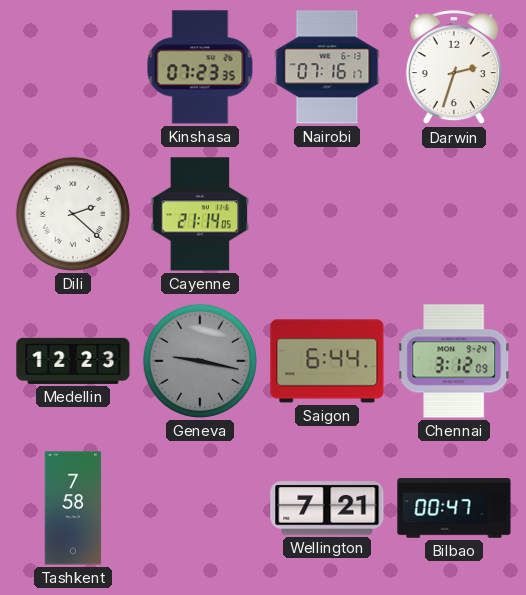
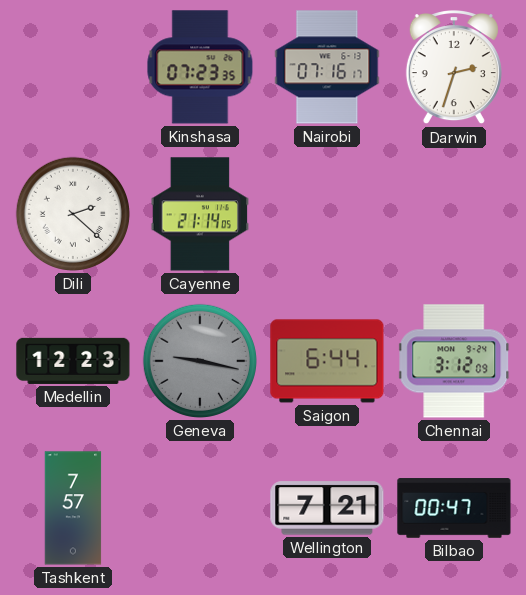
Tashkent: 7:58 -> 7:57 (73, 508)
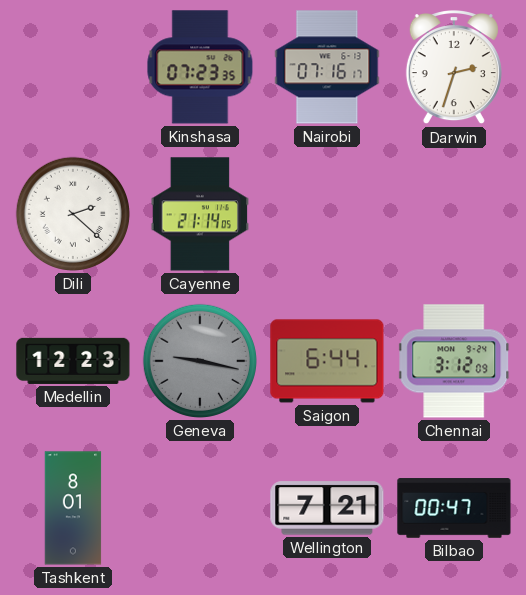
Tashkent: 7:57 -> 8:01 (73, 508)
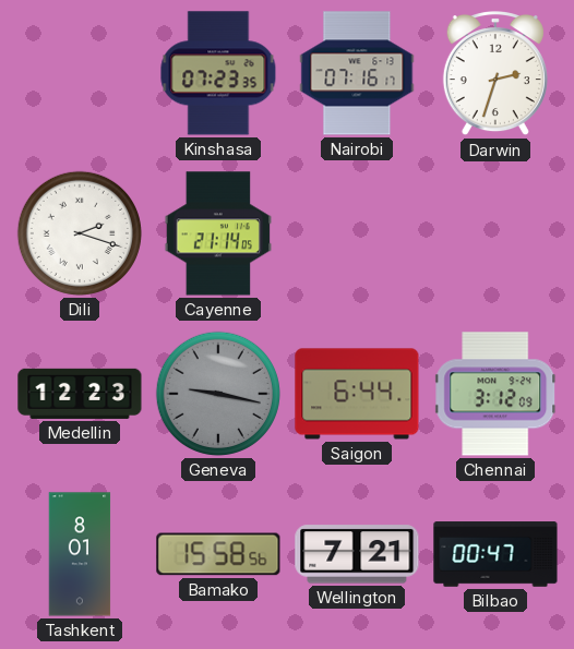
Dili: 2:22 -> 2:18 (80, 233)
Bamako: none -> 15:58 (218, 554)
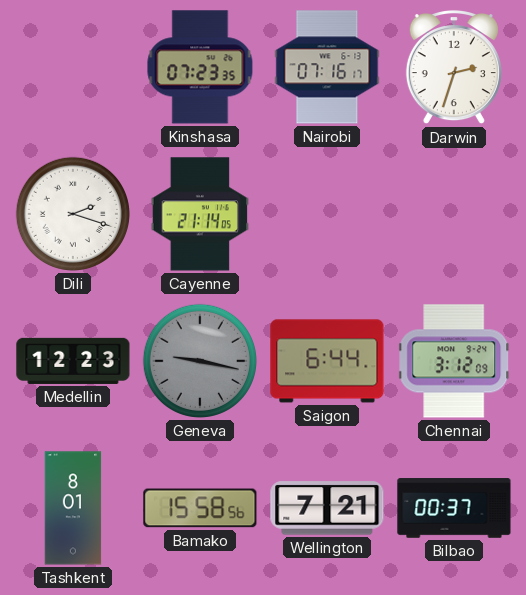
Bilbao: 00:47 -> 00:37 (454, 508)
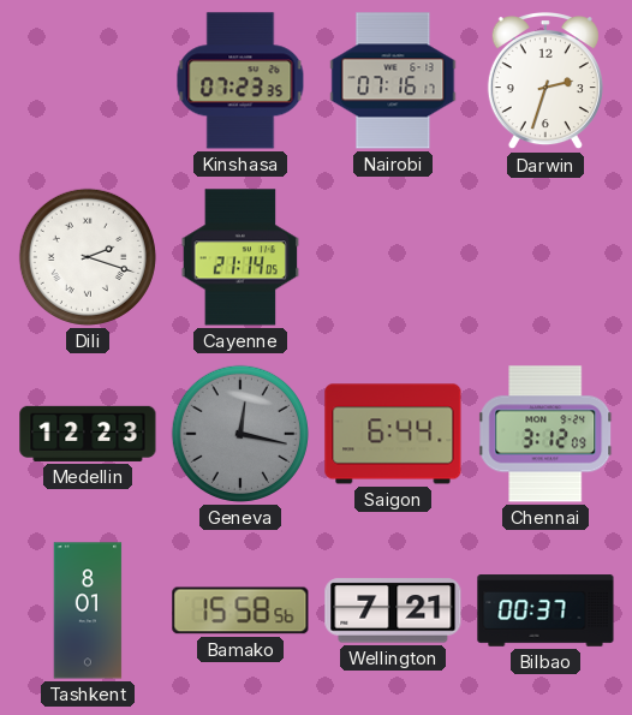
Geneva: 9:17 -> 12:17 (240, 434)
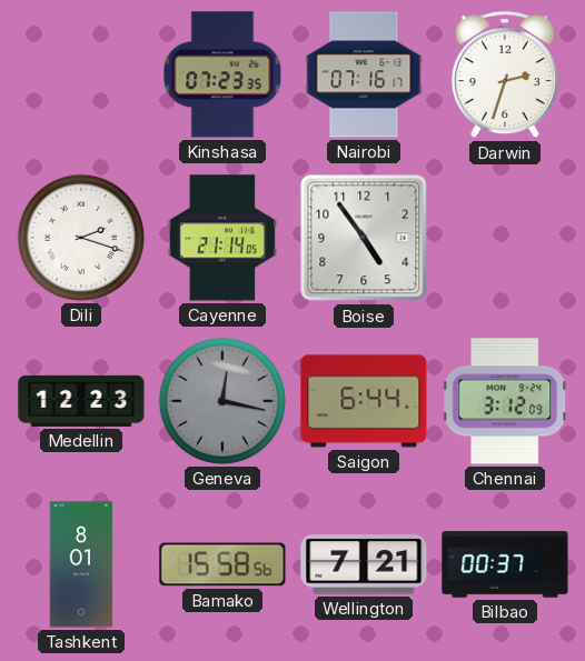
Boise: none -> 4:54 (364, 238)
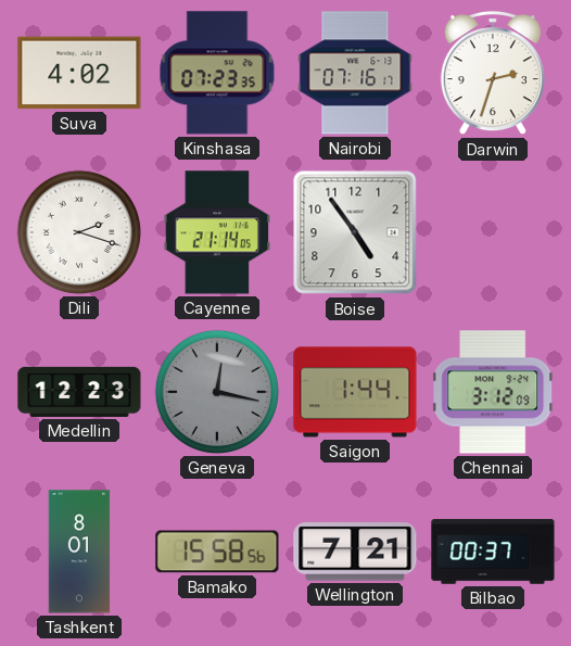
Suva: none -> 4:02 (79, 73)
Saigon: 6:44 -> 1:44 (355, 392)
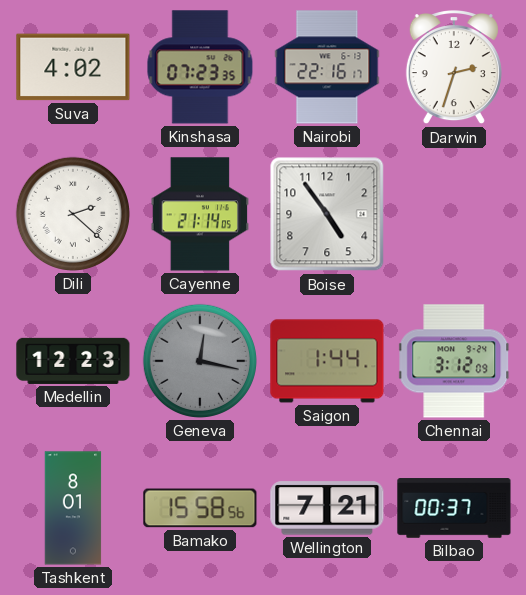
Nairobi: 07:16 -> 22:16 (327, 67)
Dili: 2:18 -> 2:22 (73, 214)
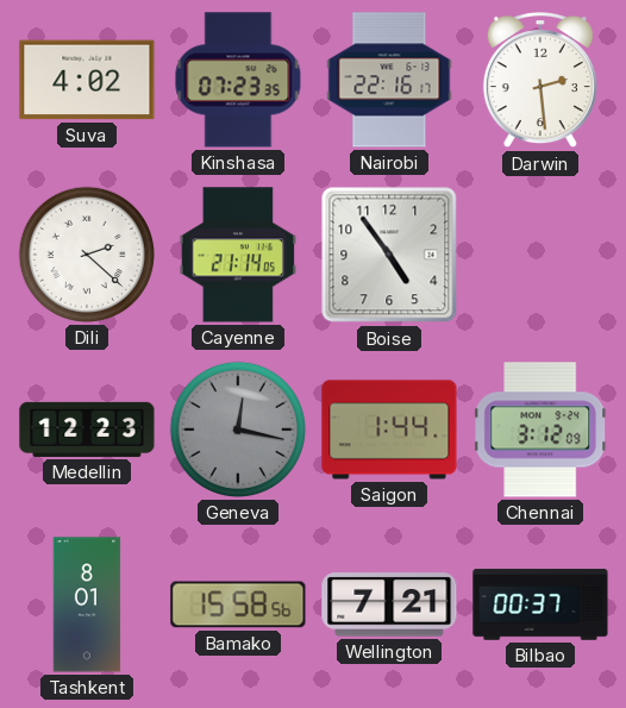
Darwin: 2:33 -> 2:29 (540, 81)
